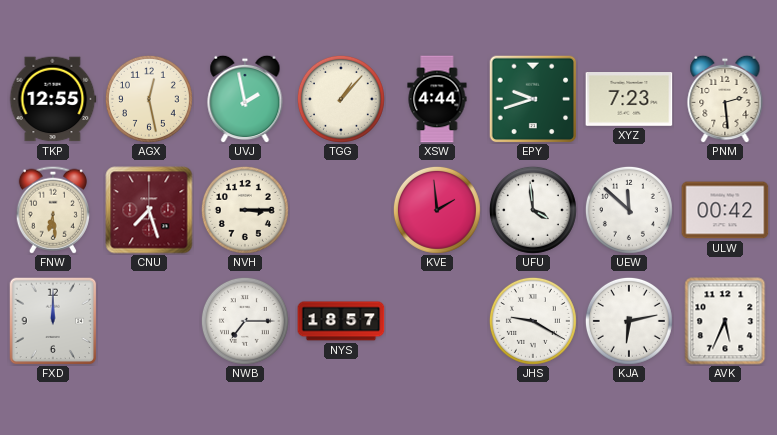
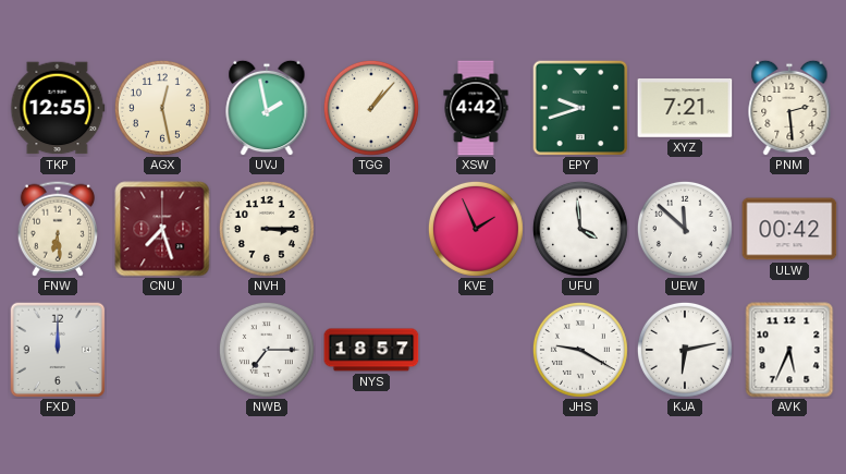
XSW: 4:44 -> 4:42 (476, 108)
XYZ: 7:23 -> 7:21 (685, 109)
KVE: 1:59 -> 1:56 (476, 229)
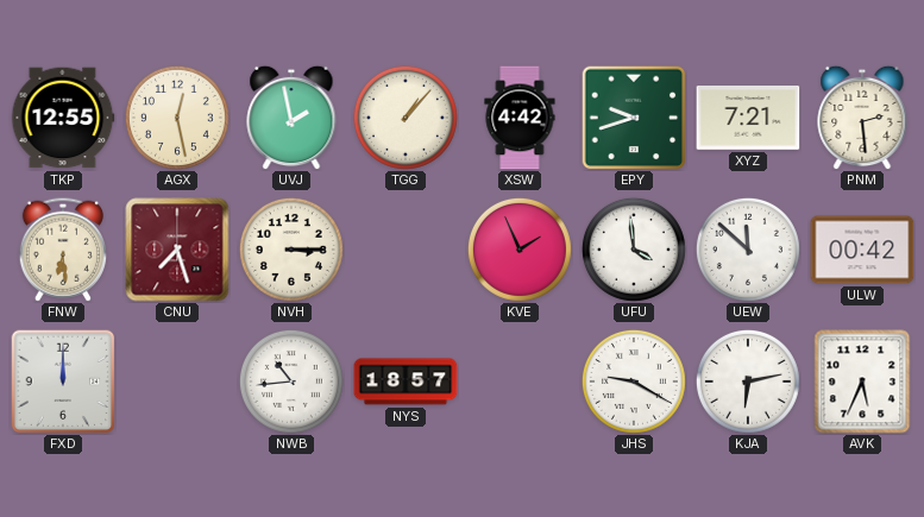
NWB: 7:15 -> 10:44 (291, 382)
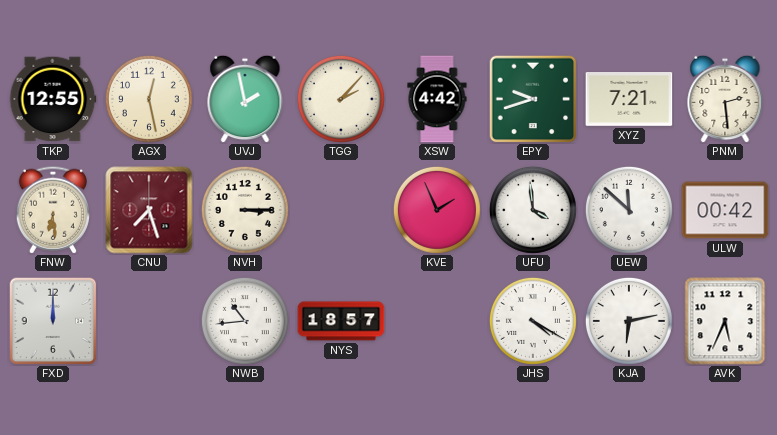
TGG: 1:07 -> 2:07 (341, 99)
JHS: 9:20 -> 4:20 (533, 321)
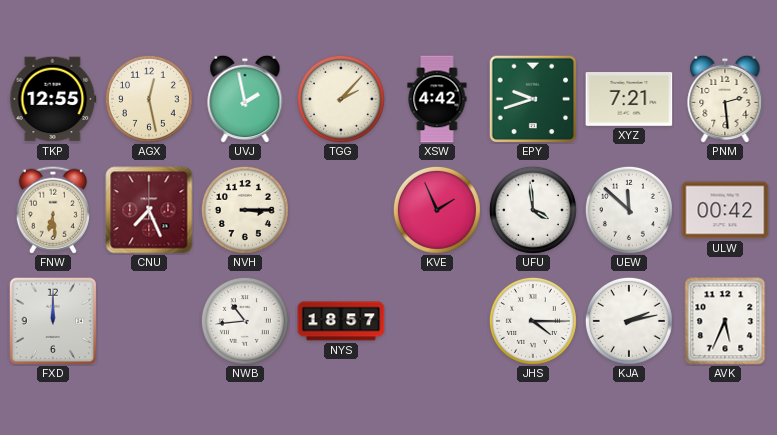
CNU: 7:27 -> 7:26 (149, 210)
JHS: 4:20 -> 4:15 (533, 321)
KJA: 6:13 -> 2:13 (629, 321)
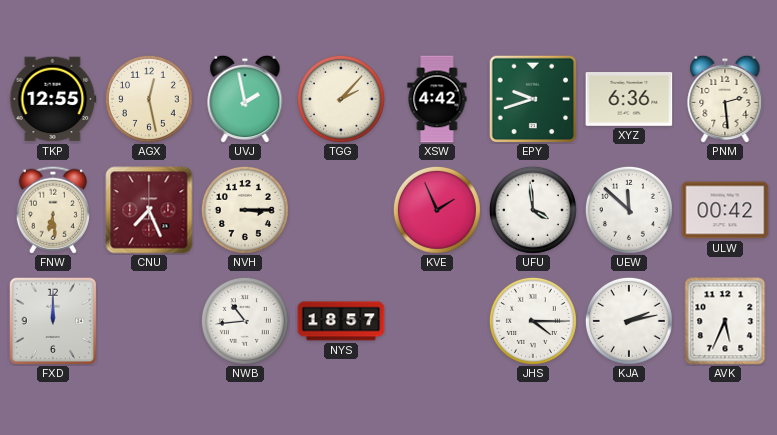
XYZ: 7:21 -> 6:36 (629, 100)
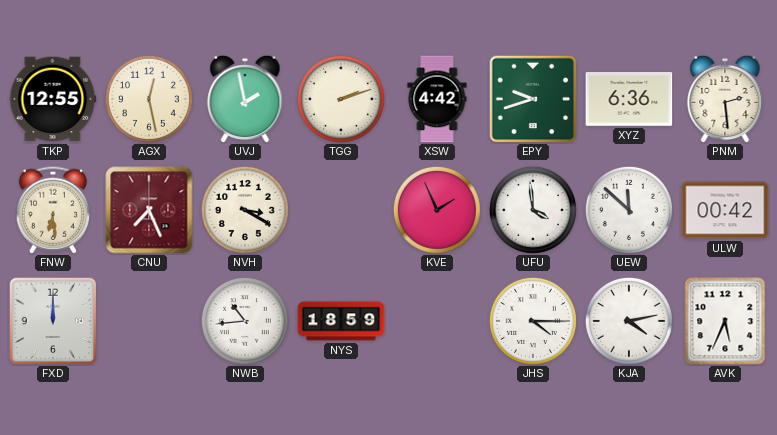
TGG: 2:07 -> 2:12 (341, 99)
NVH: 3:15 -> 3:20 (245, 210)
NYS: 18:57 -> 18:59 (341, 321)
KJA: 2:13 -> 4:13 (629, 321)
